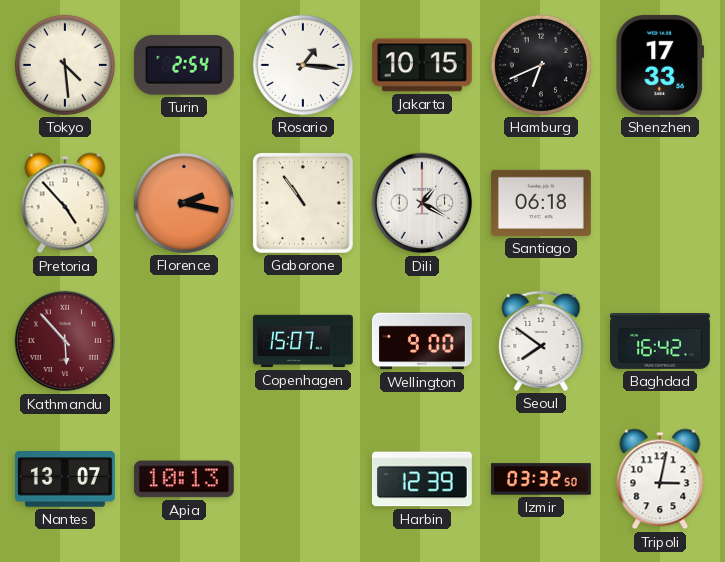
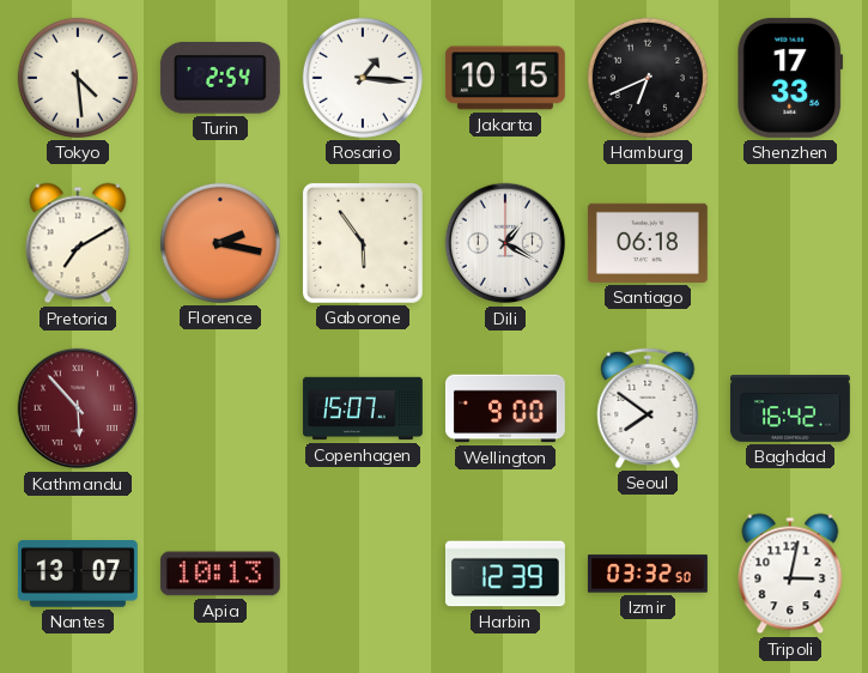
Pretoria: 4:53 -> 7:10 (78, 243)
Gaborone: 10:54 -> 5:54 (363, 243)
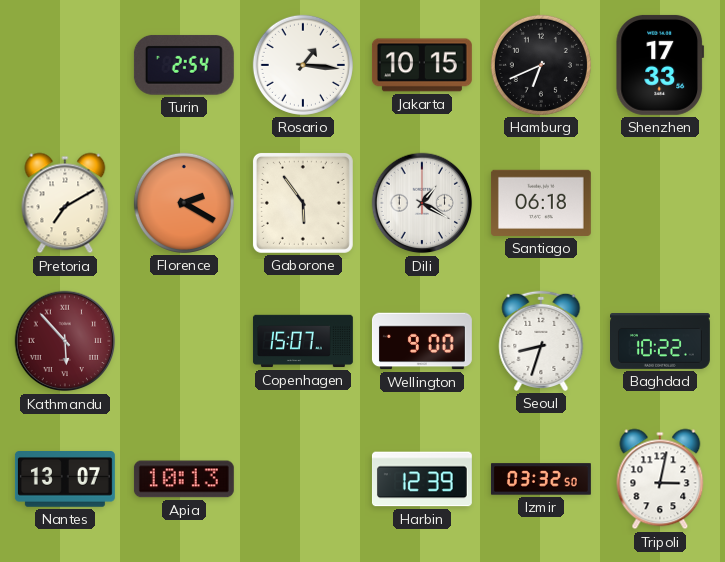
Tokyo: 4:29 -> none (78, 78)
Florence: 2:17 -> 2:20 (184, 203)
Seoul: 7:51 -> 8:33 (541, 341)
Baghdad: 16:42 -> 10:22 (661, 342)
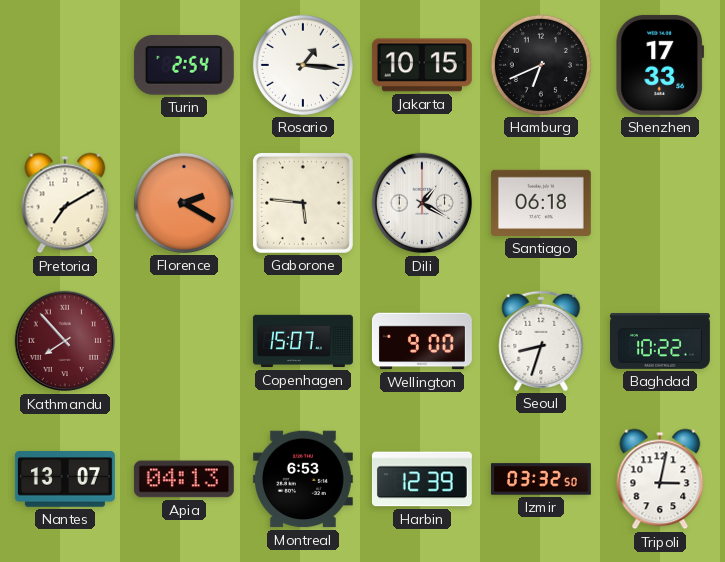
Gaborone: 5:54 -> 5:46 (303, 203)
Kathmandu: 5:53 -> 7:53 (65, 341)
Apia: 10:13 -> 04:13 (184, 479)
Montreal: none -> 6:53 (303, 479)
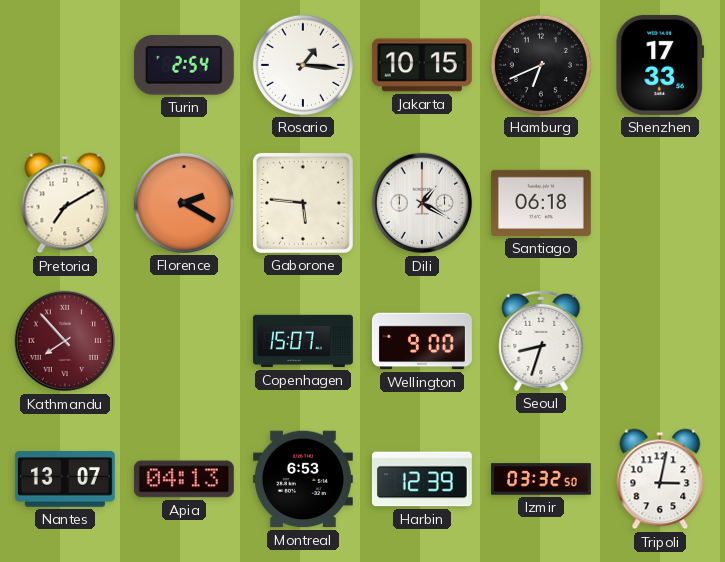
Baghdad: 10:22 -> none (661, 342)
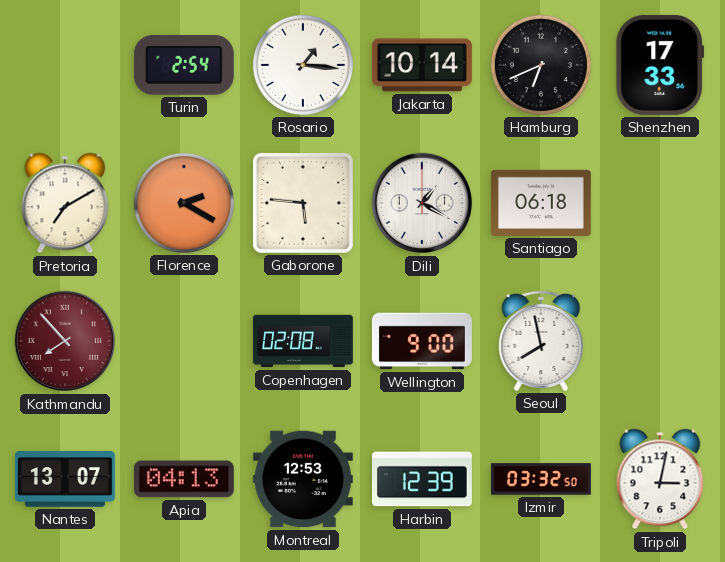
Jakarta: 10:15 -> 10:14 (422, 65)
Copenhagen: 15:07 -> 02:08 (303, 341)
Seoul: 8:33 -> 7:58 (541, 341)
Montreal: 6:53 -> 12:53 (303, 479)
